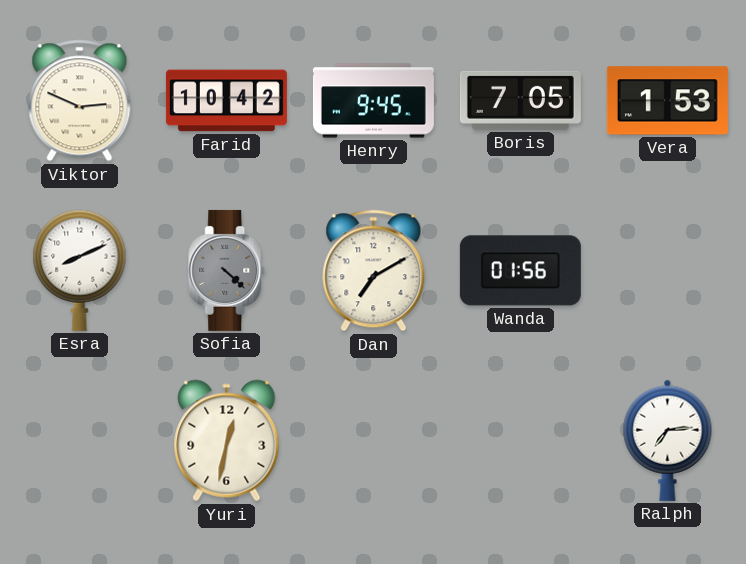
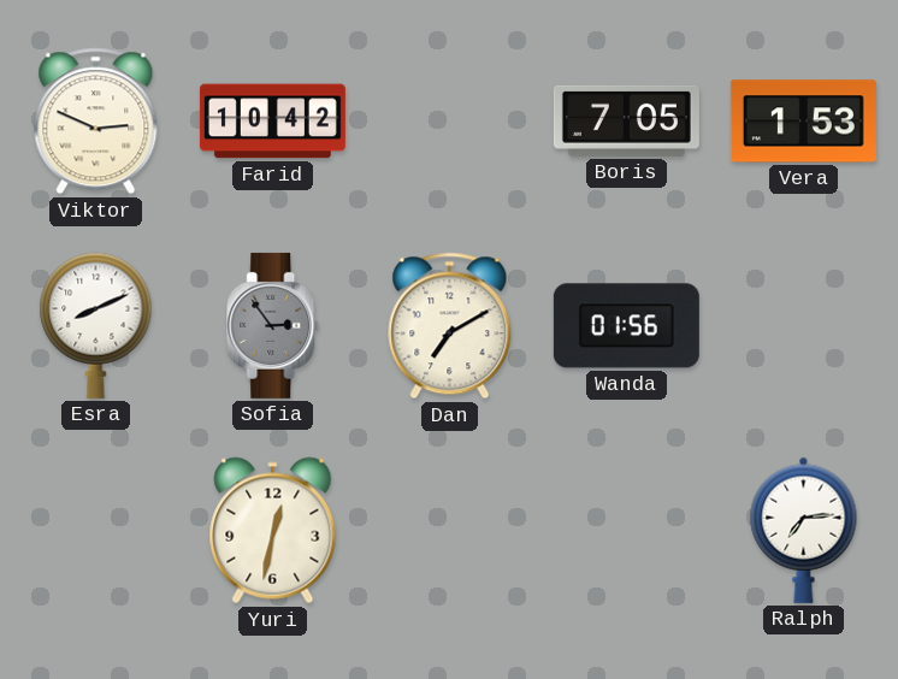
Henry: 9:45 -> none (373, 101)
Sofia: 4:22 -> 2:54 (273, 325)
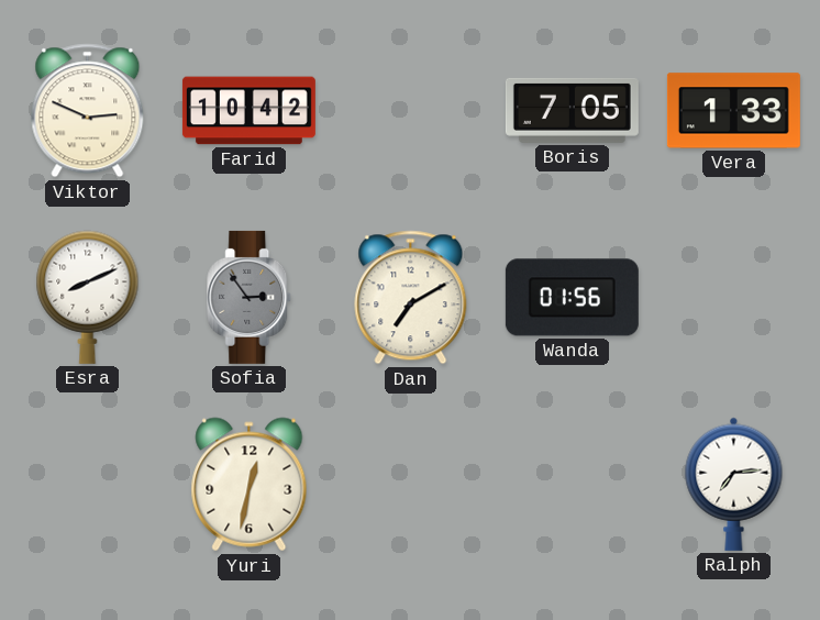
Vera: 1:53 -> 1:33 (733, 111)
